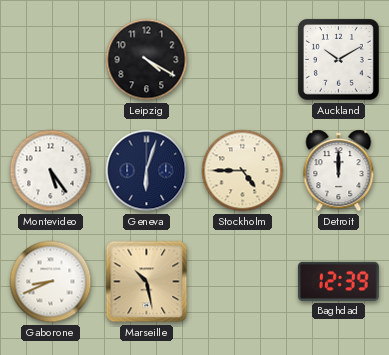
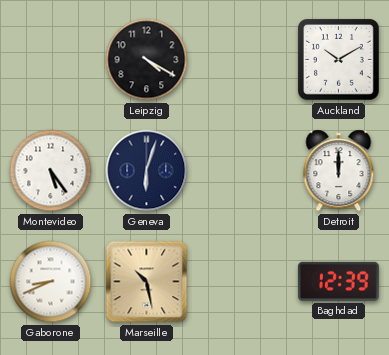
Stockholm: 4:45 -> none (243, 171)
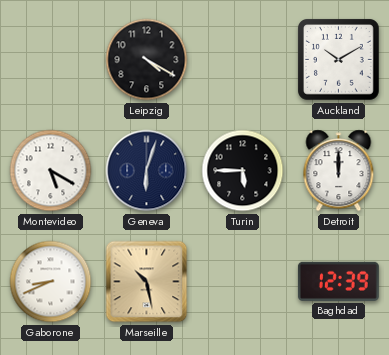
Montevideo: 5:24 -> 5:20 (51, 171)
Turin: none -> 5:45 (243, 171)
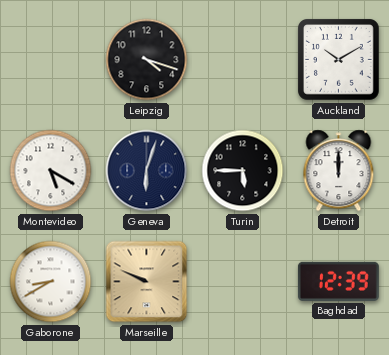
Leipzig: 4:20 -> 4:18 (147, 60)
Gaborone: 8:41 -> 8:40 (51, 282)
Marseille: 10:28 -> 9:49 (147, 282)
